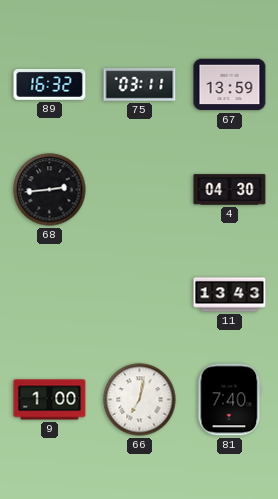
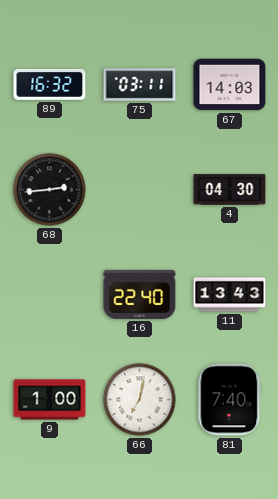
67: 13:59 -> 14:03 (230, 85)
16: none -> 22:40 (140, 294)
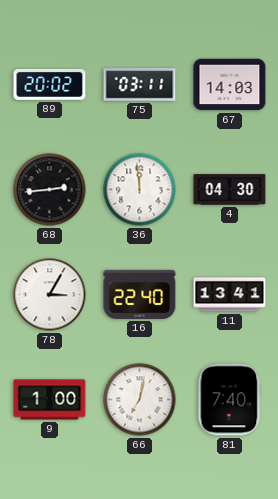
89: 16:32 -> 20:02 (50, 84)
36: none -> 11:59 (140, 190)
78: none -> 3:05 (50, 295)
11: 13:43 -> 13:41 (230, 295)
